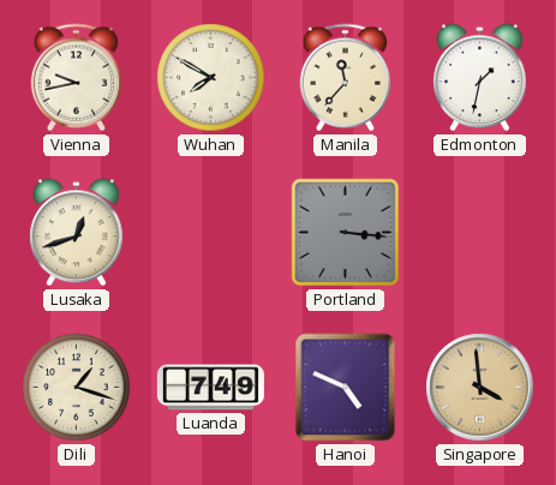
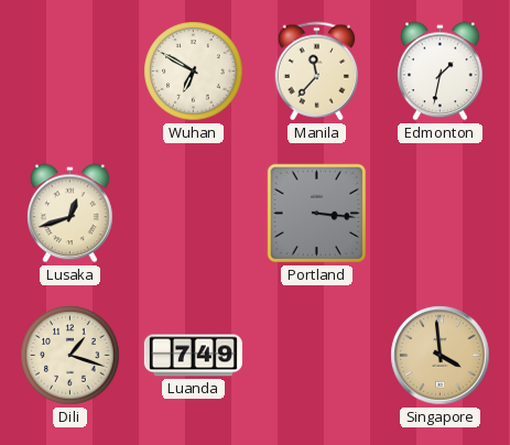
Vienna: 9:43 -> none (77, 78)
Wuhan: 7:50 -> 6:50 (194, 72)
Hanoi: 4:49 -> none (346, 388)
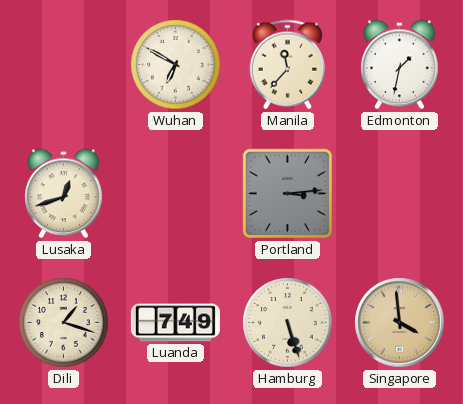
Portland: 3:16 -> 3:14 (288, 194)
Hamburg: none -> 5:27 (288, 323)
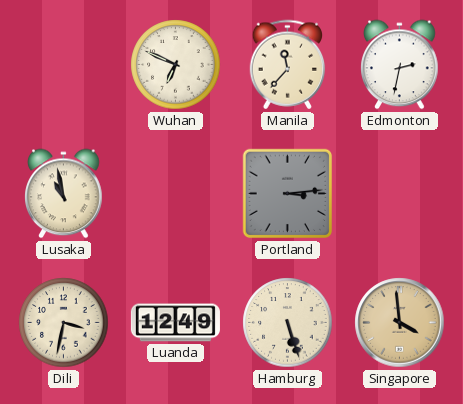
Wuhan: 6:50 -> 6:49 (176, 65)
Edmonton: 1:32 -> 2:32 (400, 65)
Lusaka: 12:42 -> 10:58 (64, 194)
Dili: 1:18 -> 3:32 (64, 323)
Luanda: 7:49 -> 12:49 (175, 323)
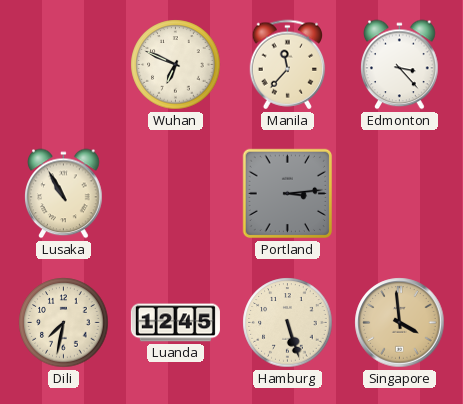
Edmonton: 2:32 -> 3:23 (400, 65)
Lusaka: 10:58 -> 10:55 (64, 194)
Dili: 3:32 -> 7:32 (64, 323)
Luanda: 12:49 -> 12:45 (175, 323)
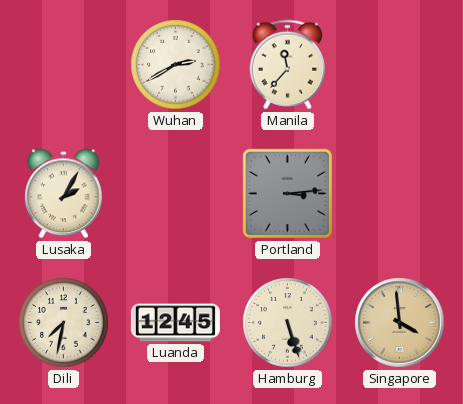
Wuhan: 6:49 -> 2:40 (176, 65)
Edmonton: 3:23 -> none (400, 65)
Lusaka: 10:55 -> 2:05 (64, 194)
